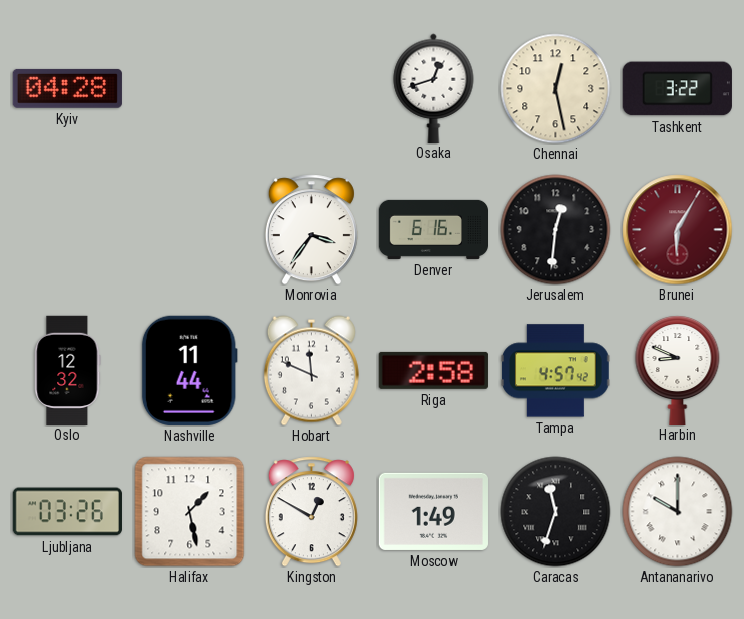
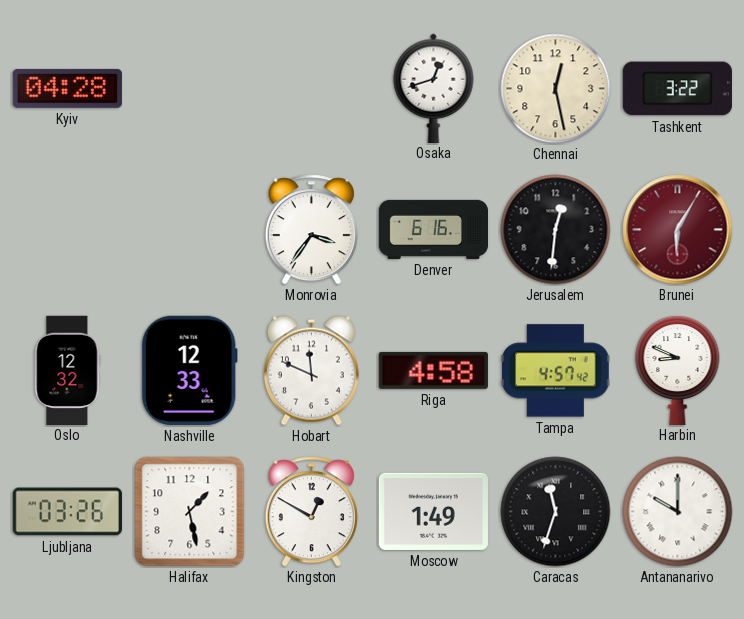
Nashville: 11:44 -> 12:33 (189, 370)
Riga: 2:58 -> 4:58 (433, 370)
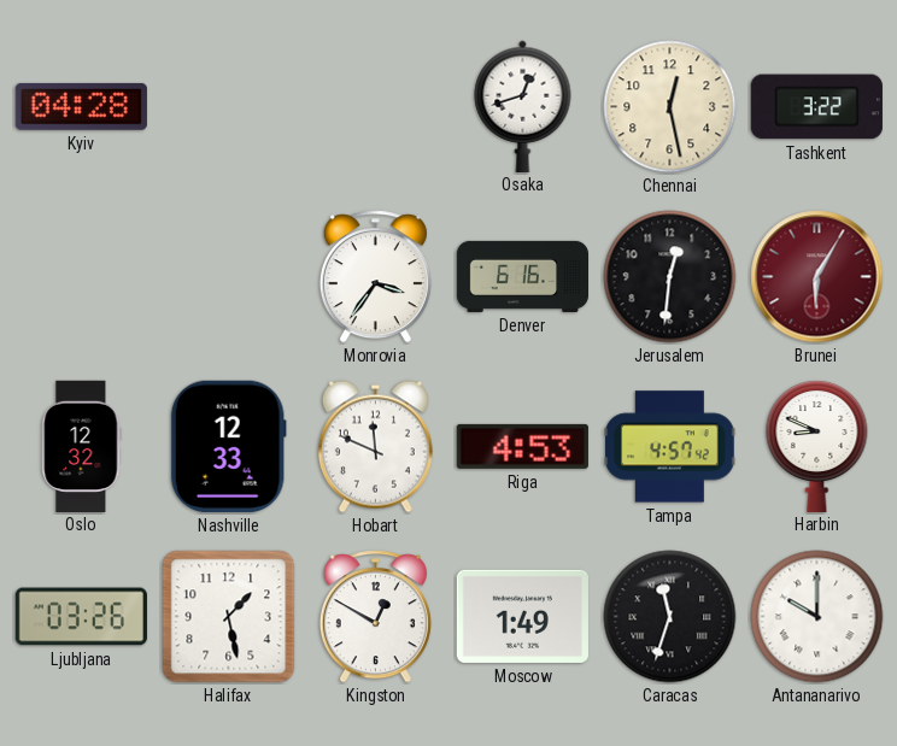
Riga: 4:58 -> 4:53 (522, 446)
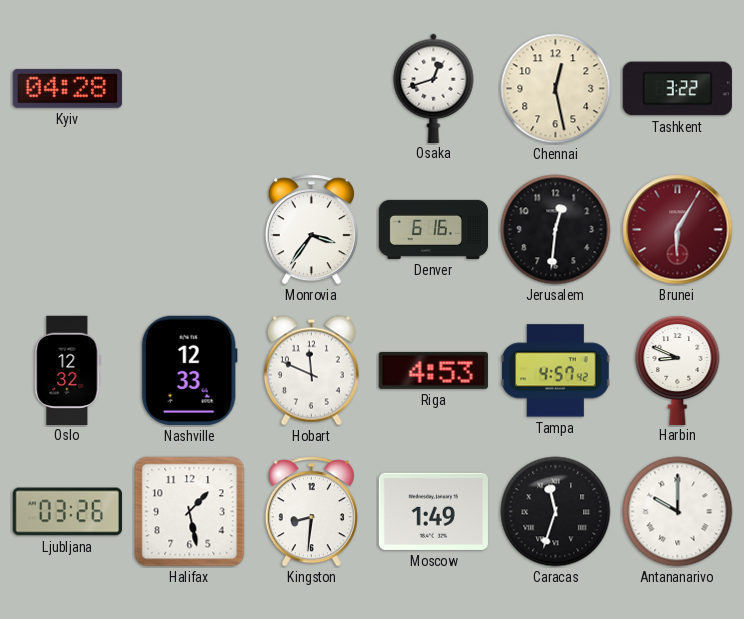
Kingston: 12:50 -> 8:31 (311, 512)
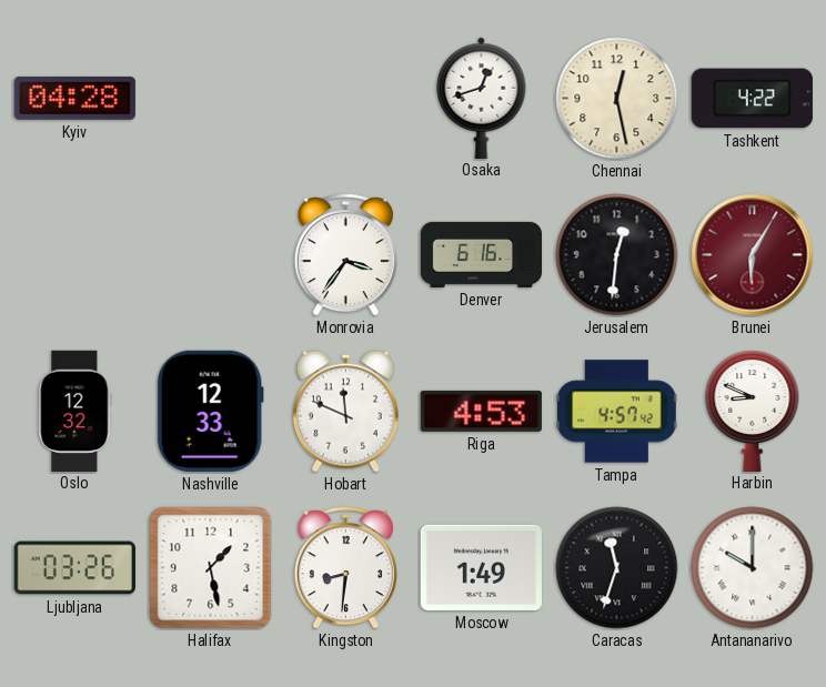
Tashkent: 3:22 -> 4:22 (752, 99)
